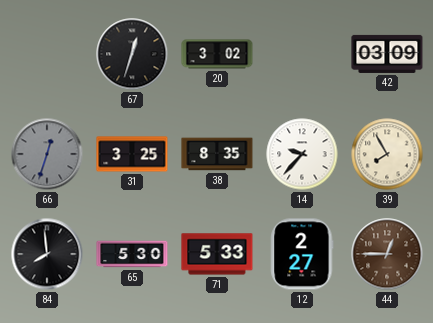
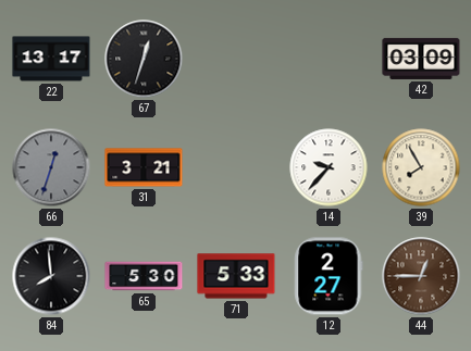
22: none -> 13:17 (51, 59)
20: 3:02 -> none (217, 54)
31: 3:25 -> 3:21 (144, 167)
38: 8:35 -> none (217, 154)
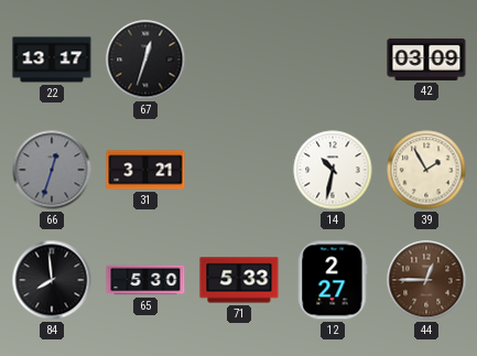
14: 9:37 -> 10:32 (333, 170)
39: 7:55 -> 1:55 (426, 170)
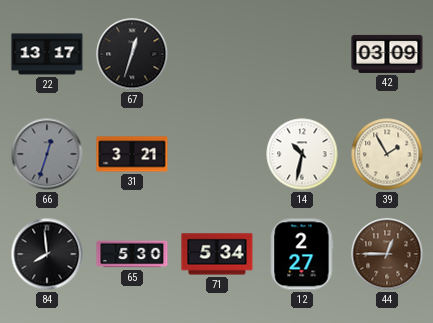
71: 5:33 -> 5:34 (217, 254)
